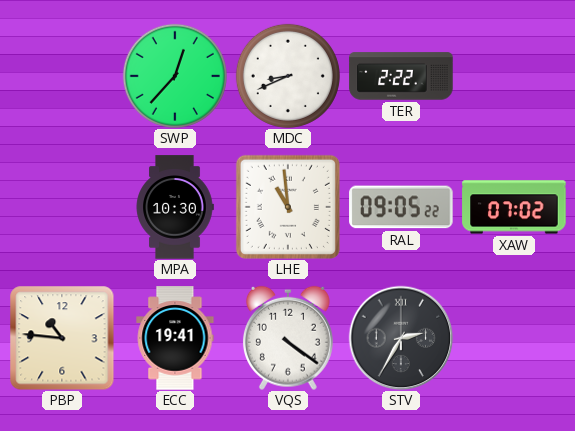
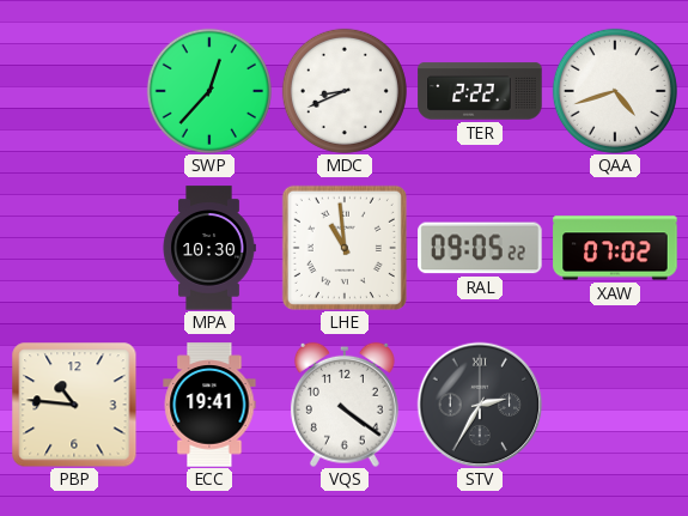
QAA: none -> 4:42 (615, 91)
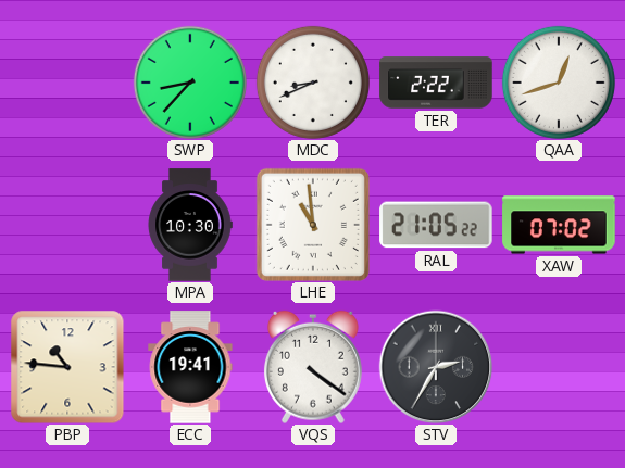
SWP: 12:37 -> 8:37 (190, 83)
QAA: 4:42 -> 12:42 (559, 83)
RAL: 09:05 -> 21:05 (436, 225)
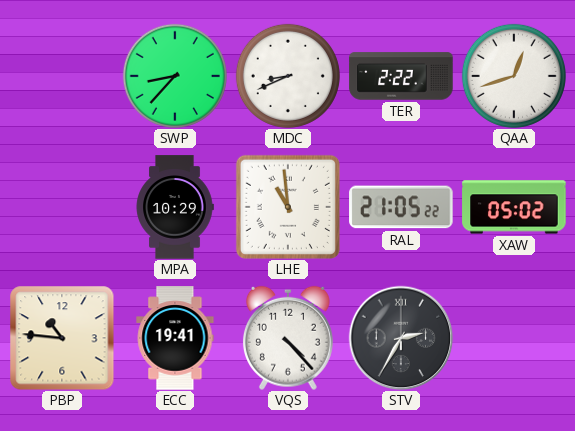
MPA: 10:30 -> 10:29 (175, 207)
XAW: 07:02 -> 05:02 (514, 207)
VQS: 4:21 -> 4:23 (288, 338)
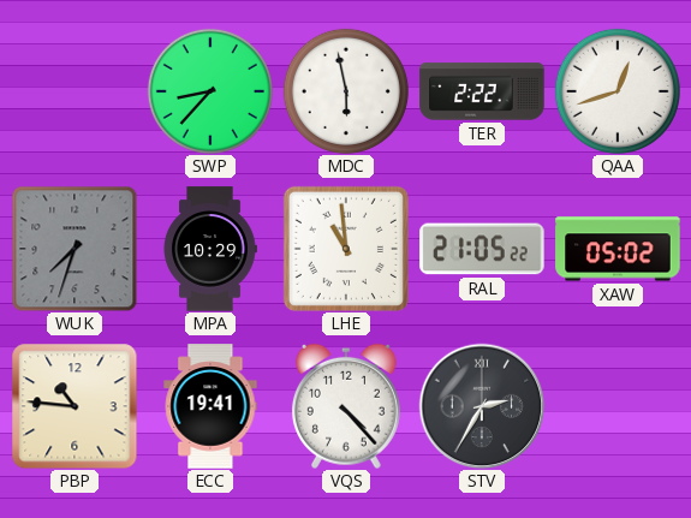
MDC: 8:41 -> 5:58 (346, 91)
WUK: none -> 7:33 (75, 249)
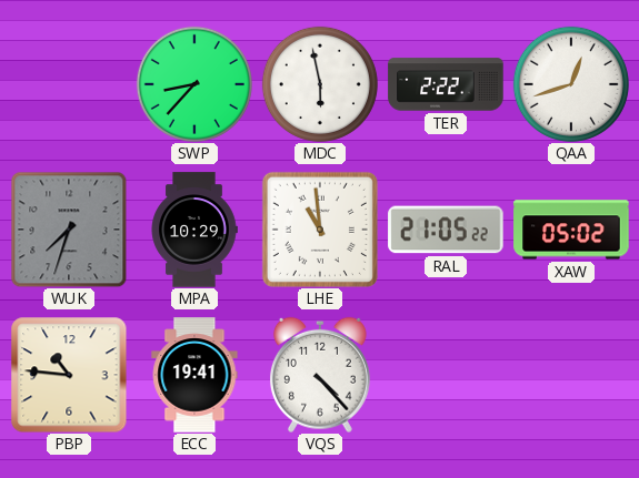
STV: 2:35 -> none (482, 406)
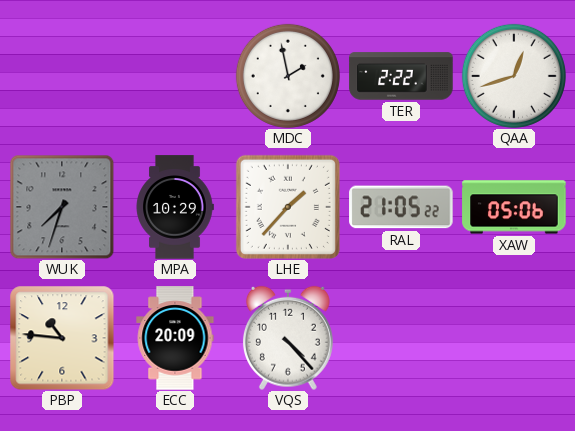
SWP: 8:37 -> none (194, 84)
MDC: 5:58 -> 1:58 (288, 76)
LHE: 10:59 -> 1:37 (288, 207)
XAW: 05:02 -> 05:06 (514, 207)
ECC: 19:41 -> 20:09 (175, 338)
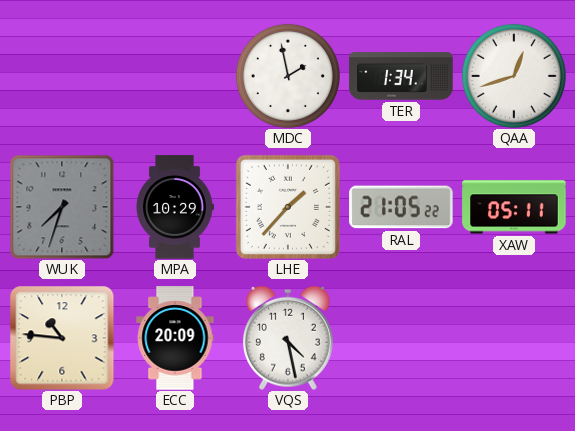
TER: 2:22 -> 1:34 (401, 76)
XAW: 05:06 -> 05:11 (514, 207)
VQS: 4:23 -> 4:28 (288, 338)
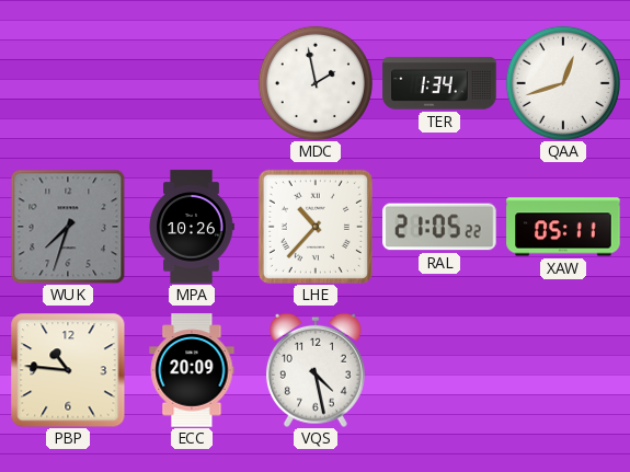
MPA: 10:29 -> 10:26 (192, 227)
LHE: 1:37 -> 10:37 (316, 227)
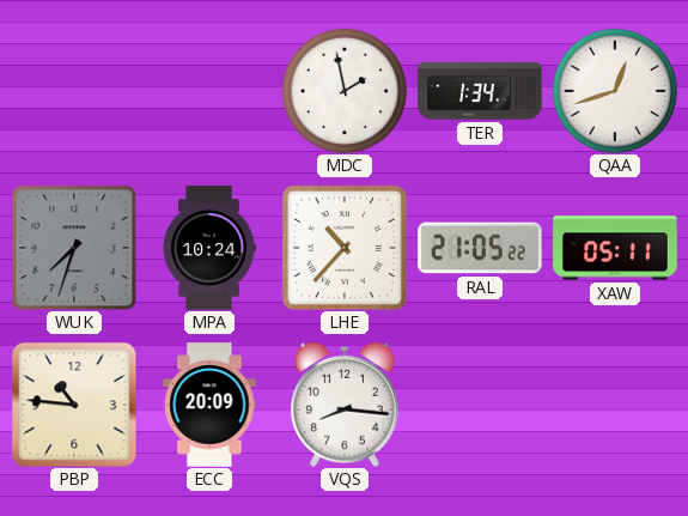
MPA: 10:26 -> 10:24 (209, 248)
VQS: 4:28 -> 8:16 (345, 405)
